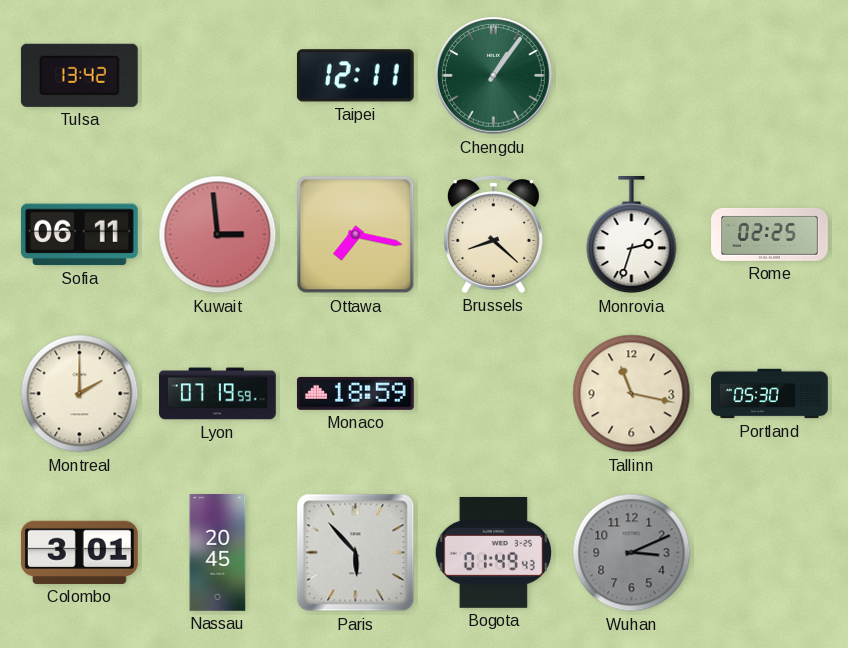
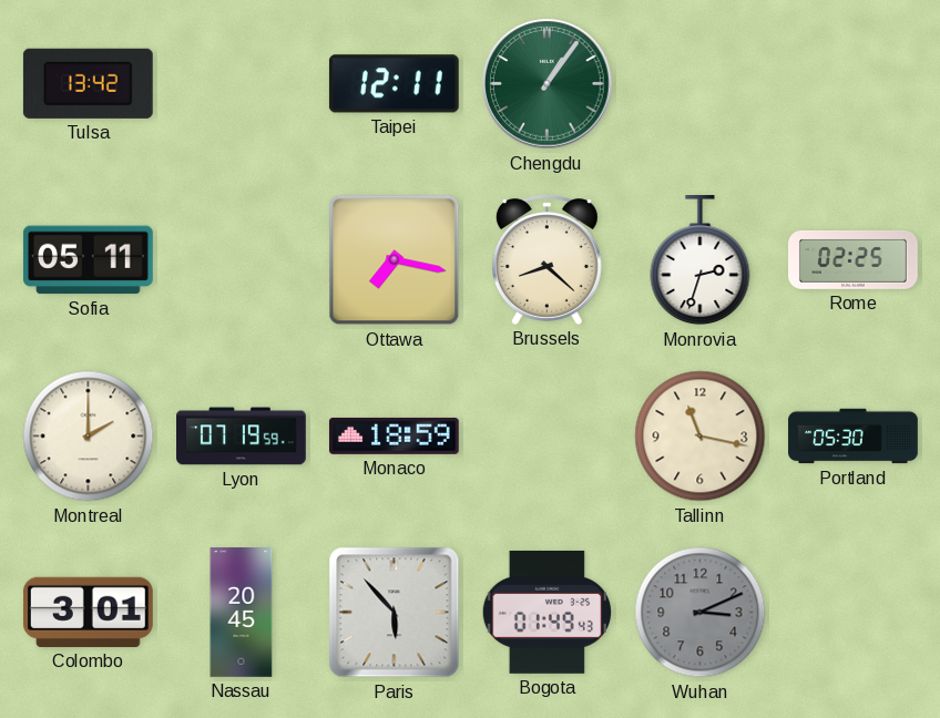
Sofia: 06:11 -> 05:11 (88, 260)
Kuwait: 2:59 -> none (218, 235)
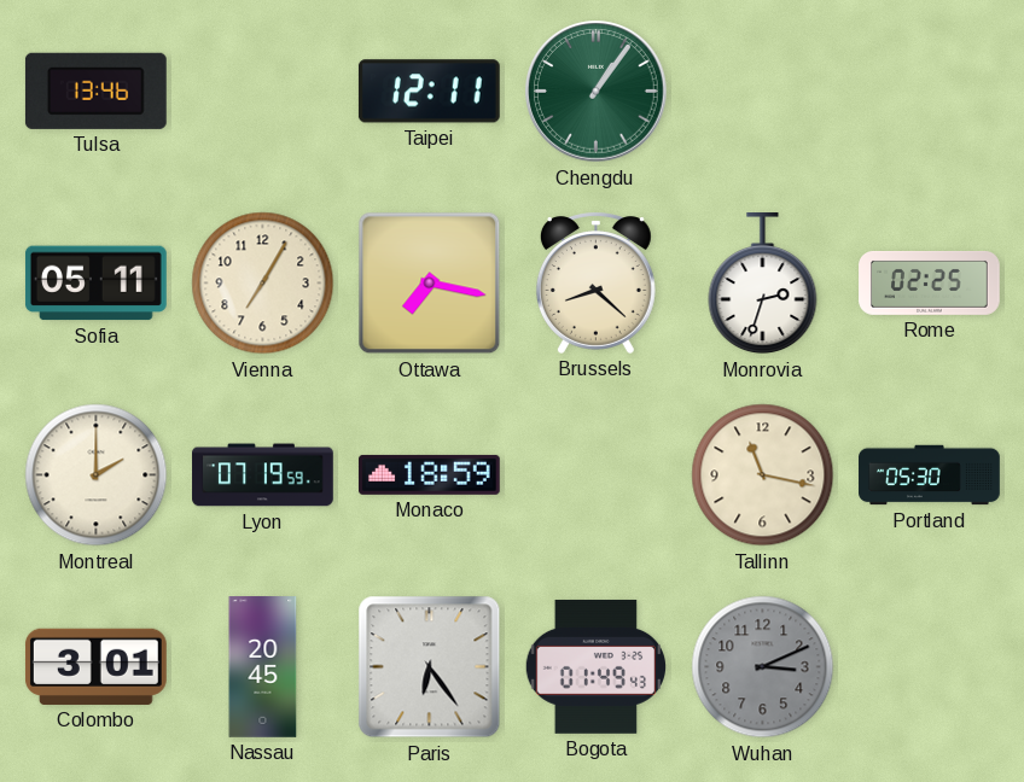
Tulsa: 13:42 -> 13:46 (95, 91)
Vienna: none -> 7:05 (263, 284)
Paris: 5:53 -> 6:24 (430, 667)
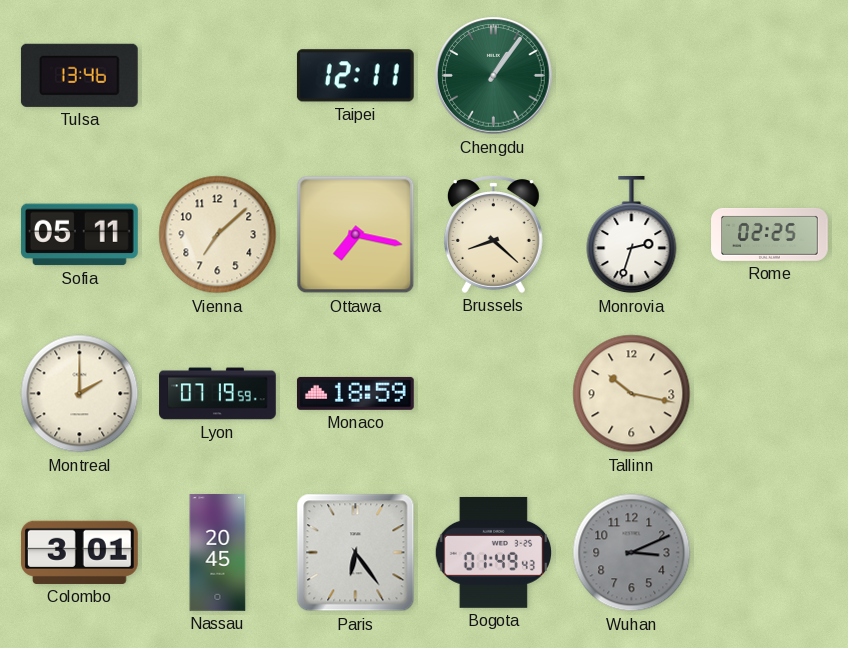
Vienna: 7:05 -> 7:08 (218, 235)
Tallinn: 11:17 -> 10:17 (632, 394)
Portland: 05:30 -> none (930, 475)
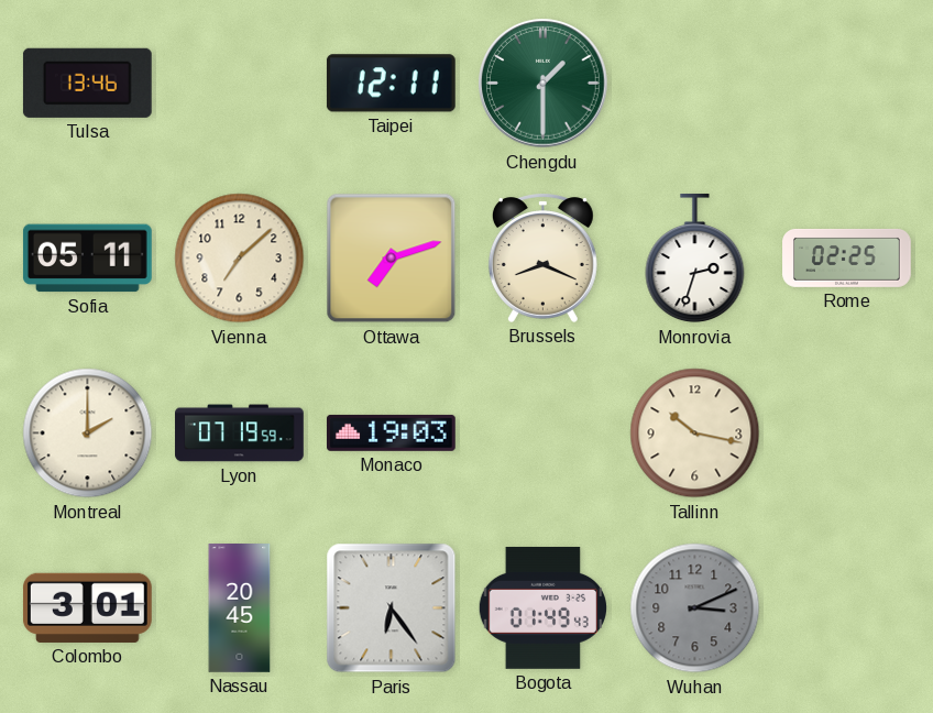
Chengdu: 1:06 -> 1:30 (544, 84)
Ottawa: 7:17 -> 7:12 (392, 259)
Brussels: 8:22 -> 8:19 (542, 257)
Monaco: 18:59 -> 19:03 (391, 432)
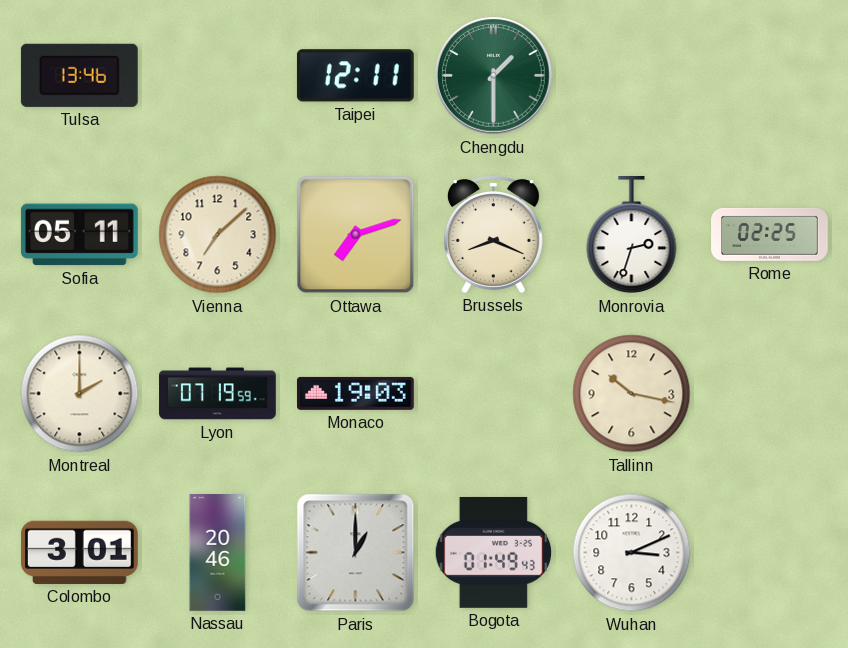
Nassau: 20:45 -> 20:46 (218, 553)
Paris: 6:24 -> 1:00 (356, 553)
Wuhan dial: grey -> white (632, 553)
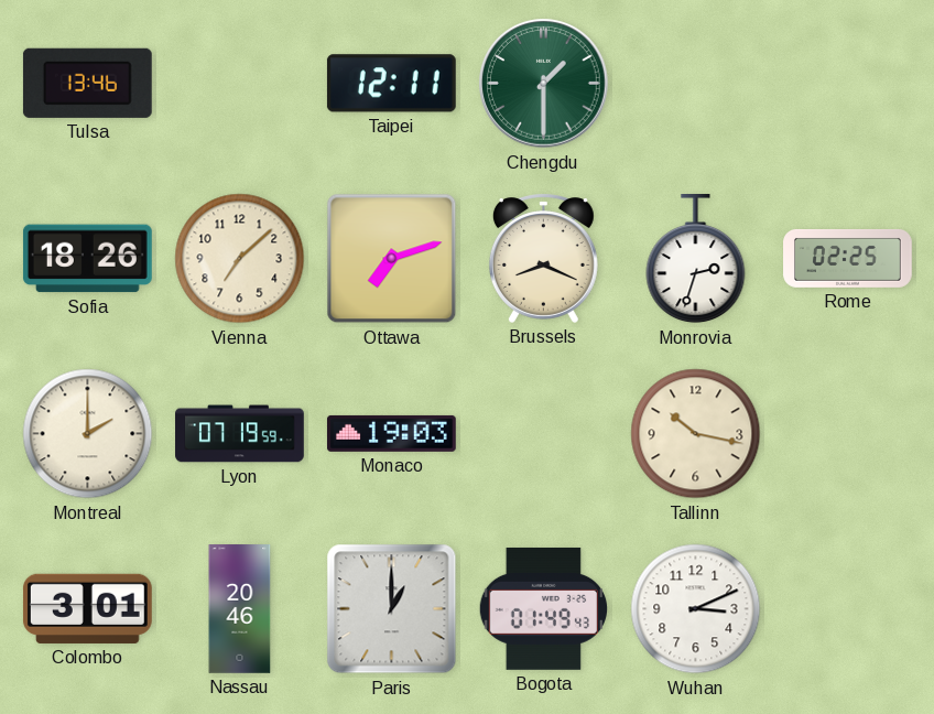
Sofia: 05:11 -> 18:26 (87, 259)
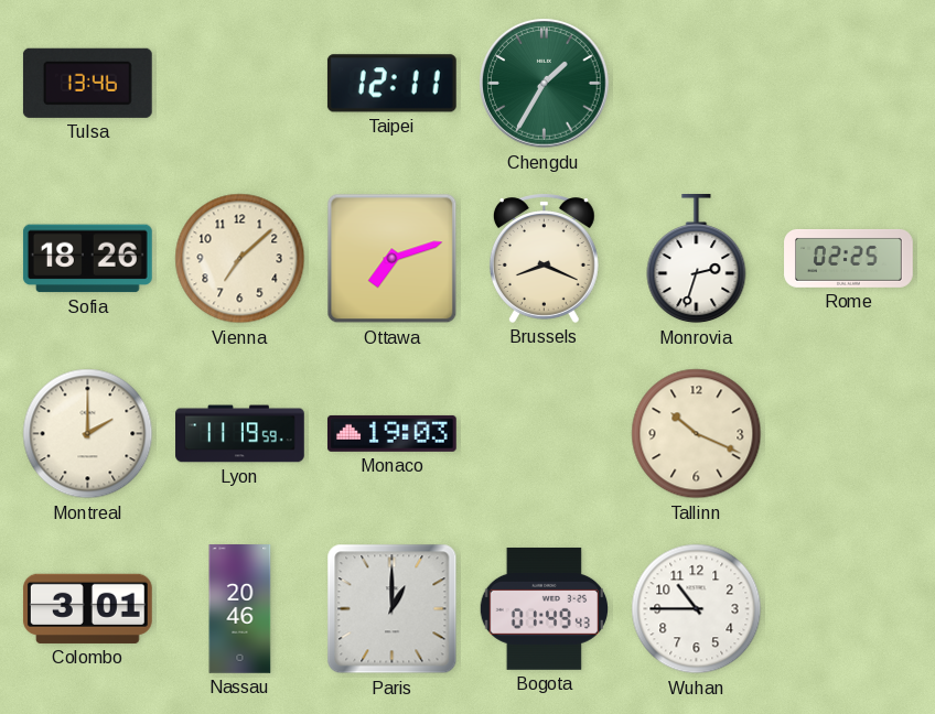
Chengdu: 1:30 -> 1:35 (545, 84)
Lyon: 07:19 -> 11:19 (240, 434)
Tallinn: 10:17 -> 10:19 (697, 434)
Wuhan: 3:11 -> 10:45 (697, 609)
